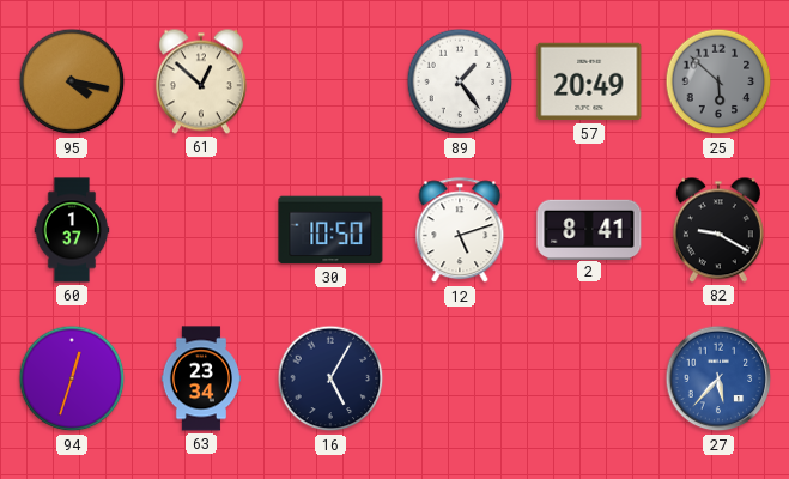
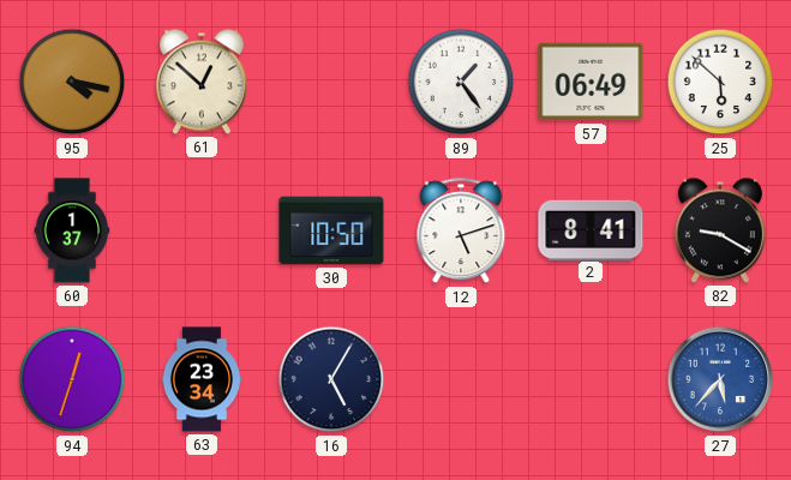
57: 20:49 -> 06:49 (591, 82)
25 dial: grey -> white (720, 82)
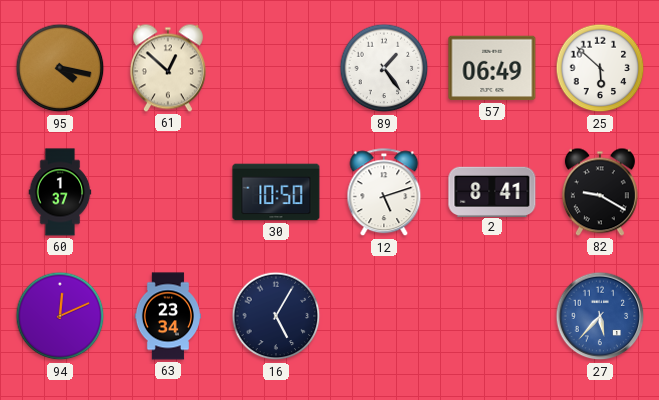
94: 12:33 -> 12:11 (60, 316)
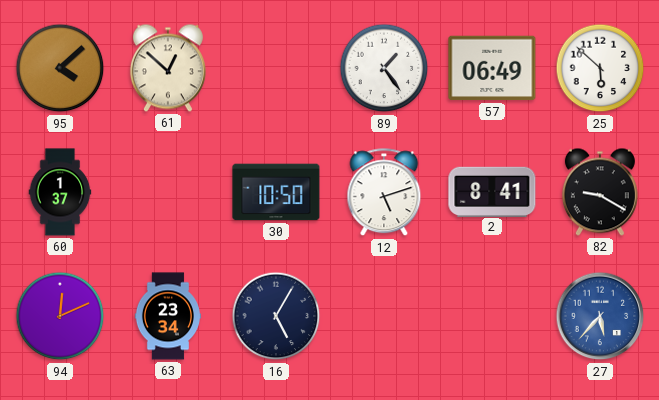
95: 4:17 -> 4:08 (60, 68)
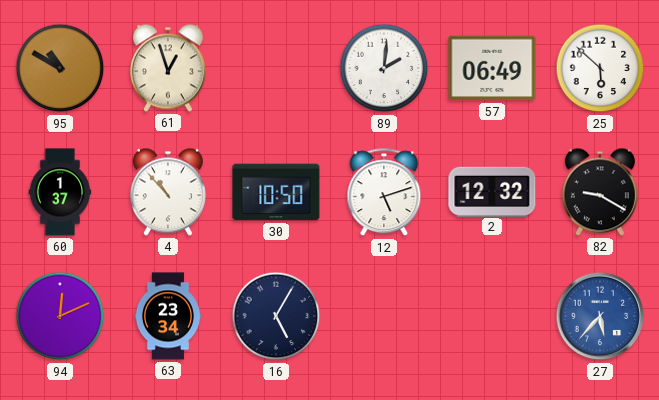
95: 4:08 -> 10:50 (60, 68)
61: 12:52 -> 12:57 (168, 68)
89: 1:24 -> 2:01 (384, 68)
4: none -> 10:53 (168, 192)
2: 8:41 -> 12:32 (492, 191)
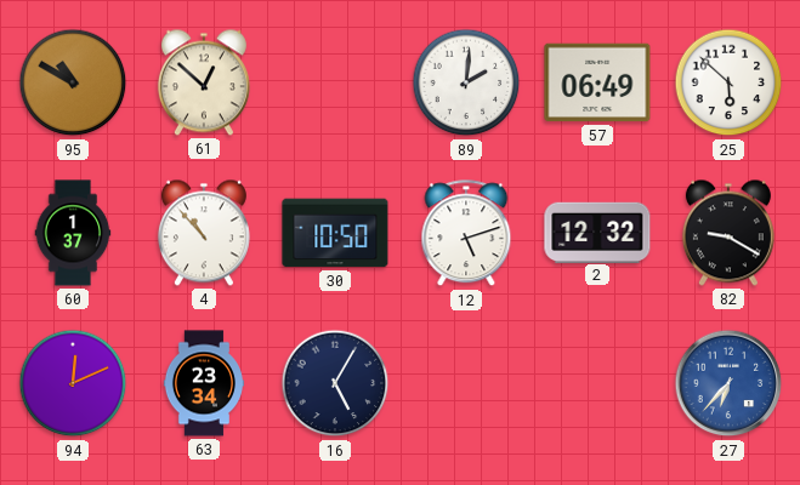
61: 12:57 -> 12:52 (204, 82)
27: 5:37 -> 6:37 (728, 383)
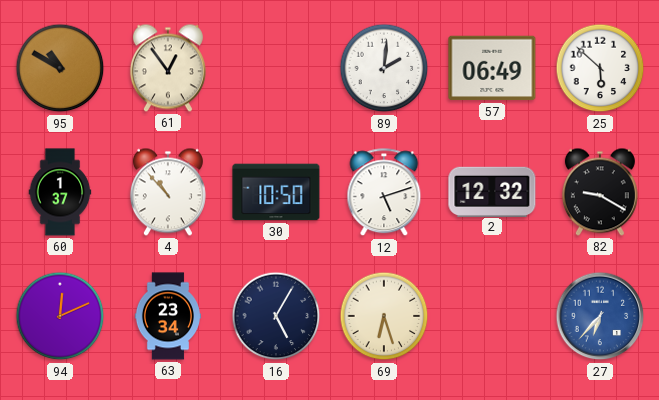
61: 12:52 -> 12:54 (168, 68)
69: none -> 6:27 (384, 316)
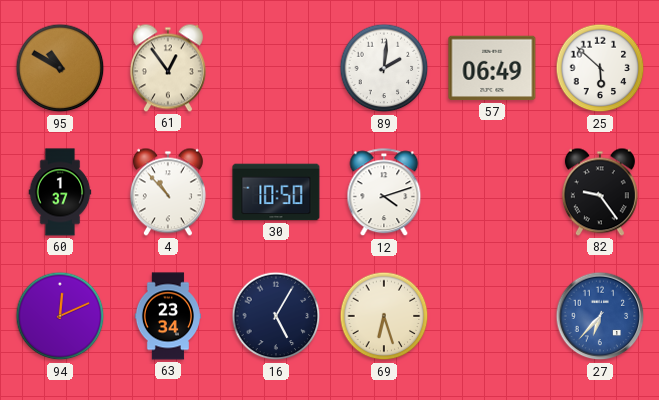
12: 5:12 -> 4:12 (384, 193)
2: 12:32 -> none (492, 191)
82: 9:20 -> 9:24 (600, 192)
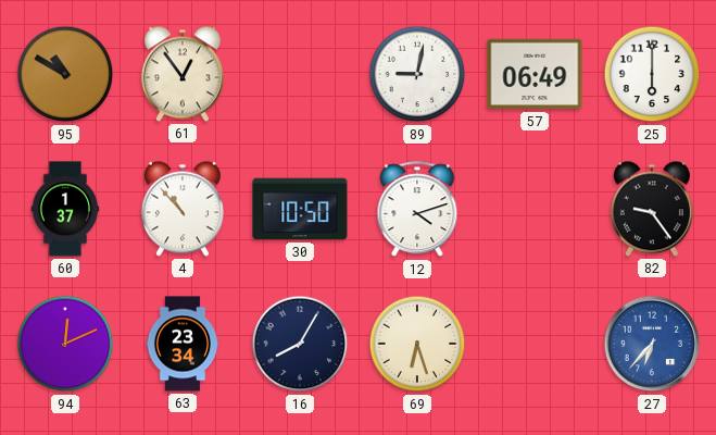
89: 2:01 -> 9:02 (417, 74)
25: 5:52 -> 6:00 (652, 74)
16: 5:05 -> 8:05 (300, 344)
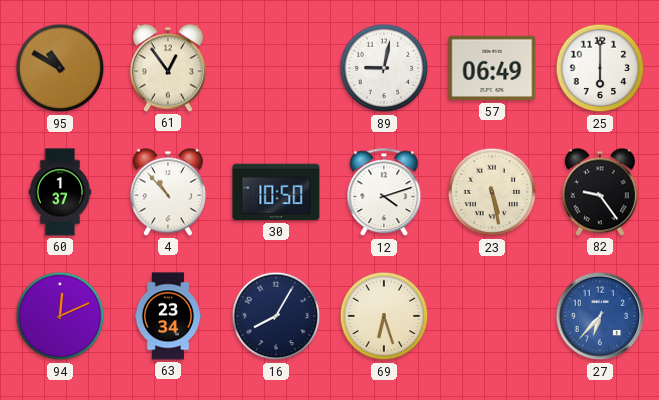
23: none -> 5:28 (492, 192)
